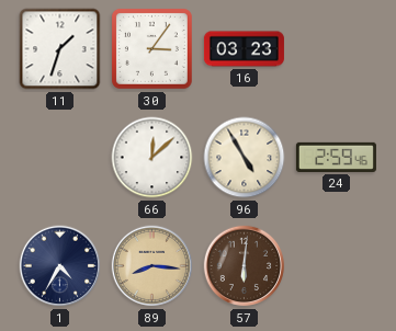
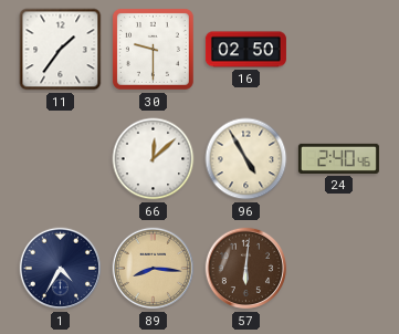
11: 1:33 -> 1:36 (61, 50)
30: 3:06 -> 9:30 (153, 49)
16: 03:23 -> 02:50 (245, 50)
24: 2:59 -> 2:40 (338, 158)
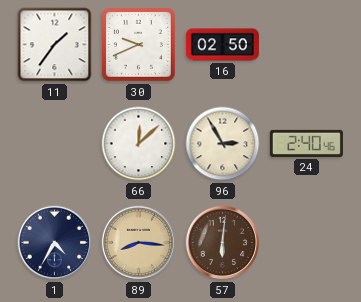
30: 9:30 -> 9:41 (138, 44)
96: 4:55 -> 2:55 (223, 144)
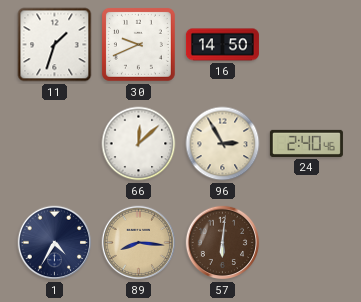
11: 1:36 -> 1:33 (55, 45)
16: 02:50 -> 14:50 (222, 45)
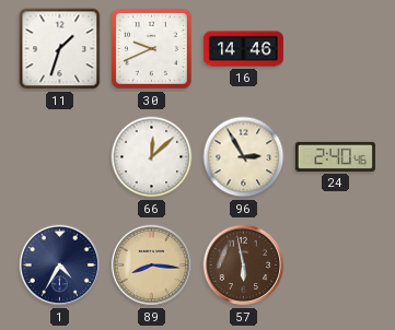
16: 14:50 -> 14:46 (243, 49)
57: 6:01 -> 5:58 (244, 266)
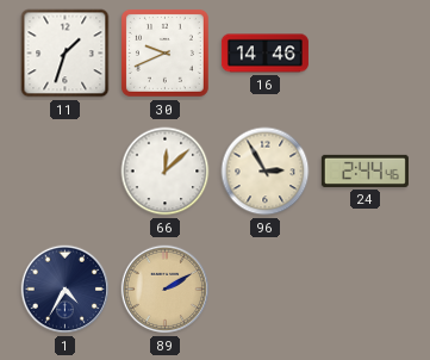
24: 2:40 -> 2:44 (364, 170)
89: 8:16 -> 2:10 (166, 290)
57: 5:58 -> none (244, 266)
